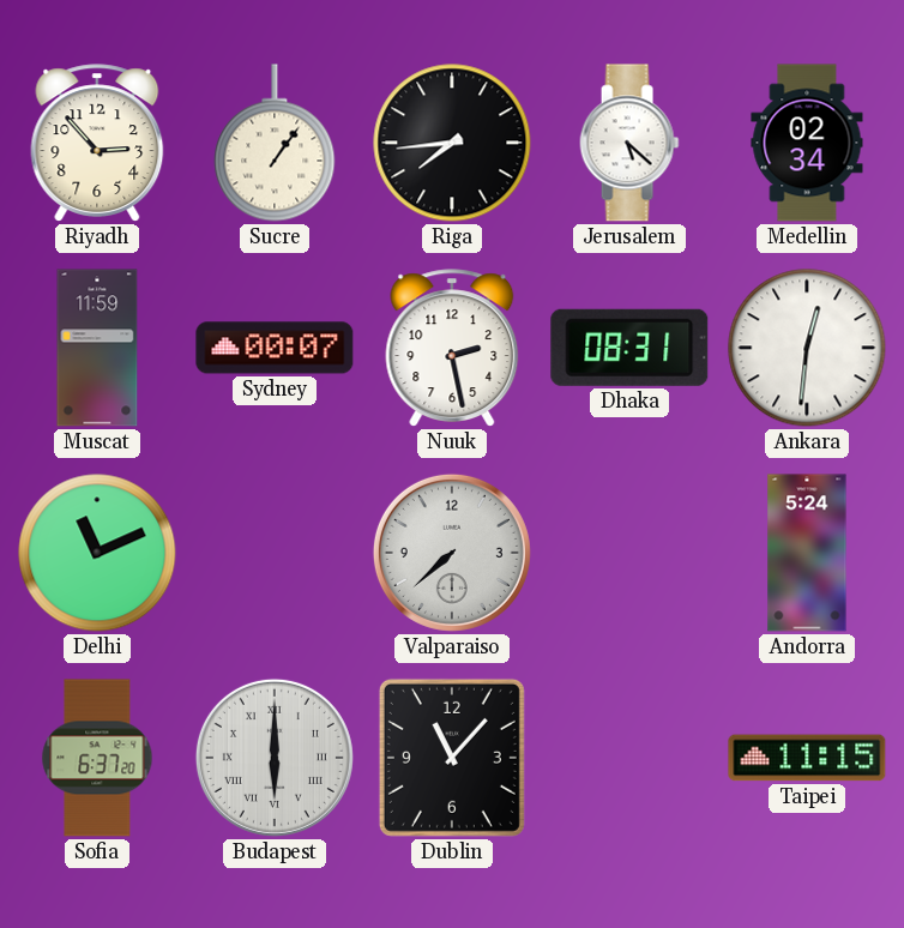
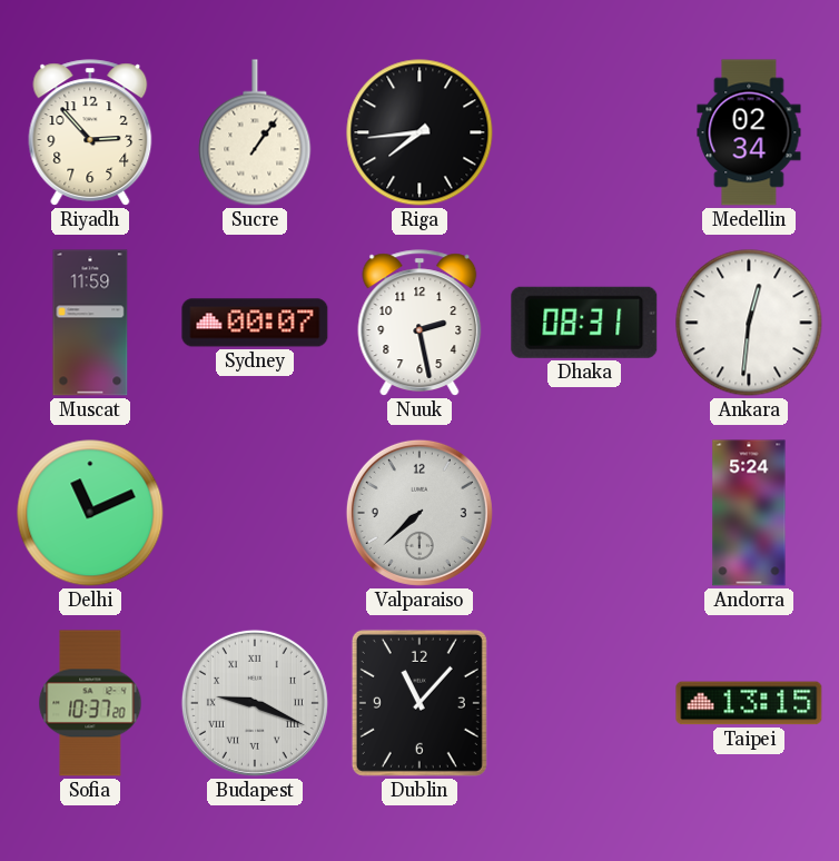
Jerusalem: 5:22 -> none (629, 143)
Sofia: 6:37 -> 10:37 (90, 703)
Budapest: 6:00 -> 9:19 (255, 703)
Taipei: 11:15 -> 13:15 (749, 703)
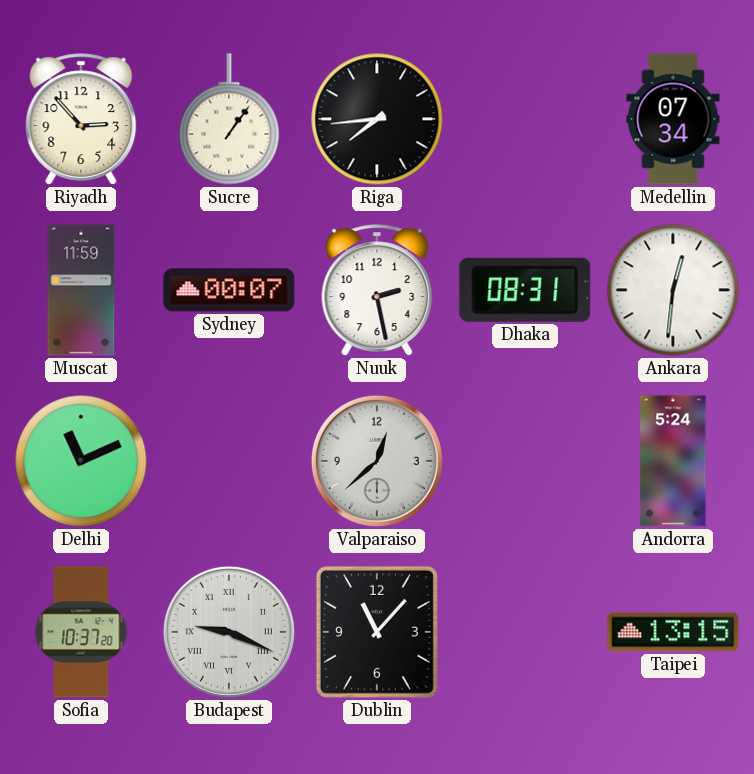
Medellin: 02:34 -> 07:34 (673, 119)
Valparaiso: 7:38 -> 12:38 (377, 461)
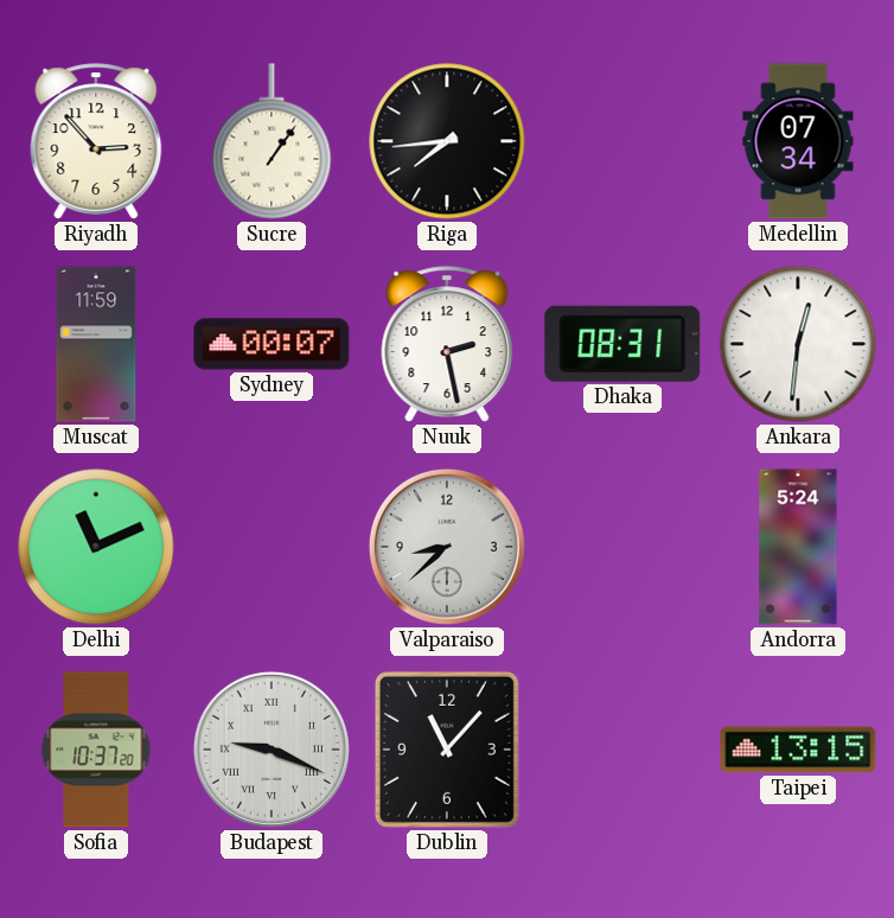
Valparaiso: 12:38 -> 8:38 (447, 547)
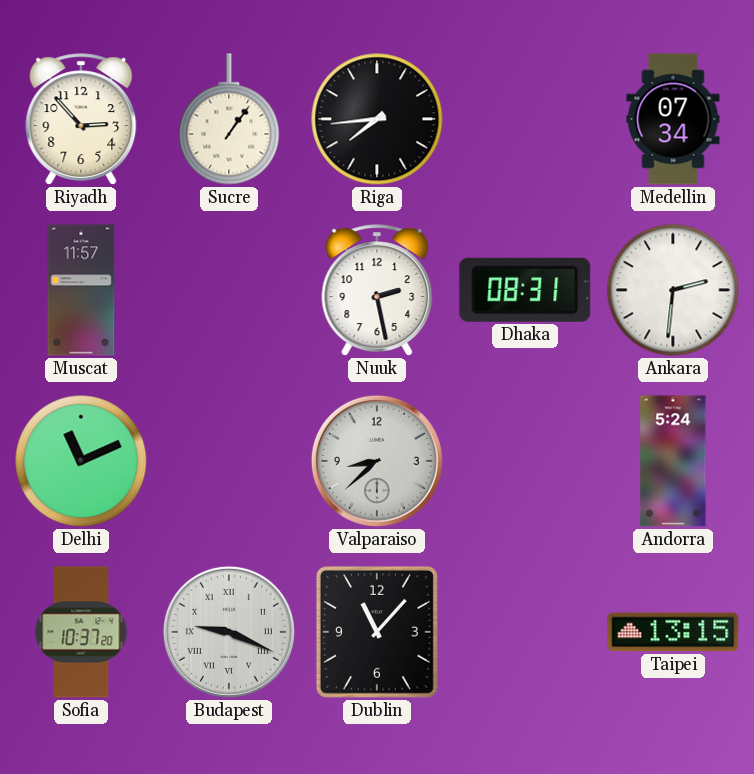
Muscat: 11:59 -> 11:57 (81, 290)
Sydney: 00:07 -> none (272, 344)
Ankara: 12:31 -> 2:31 (673, 290)
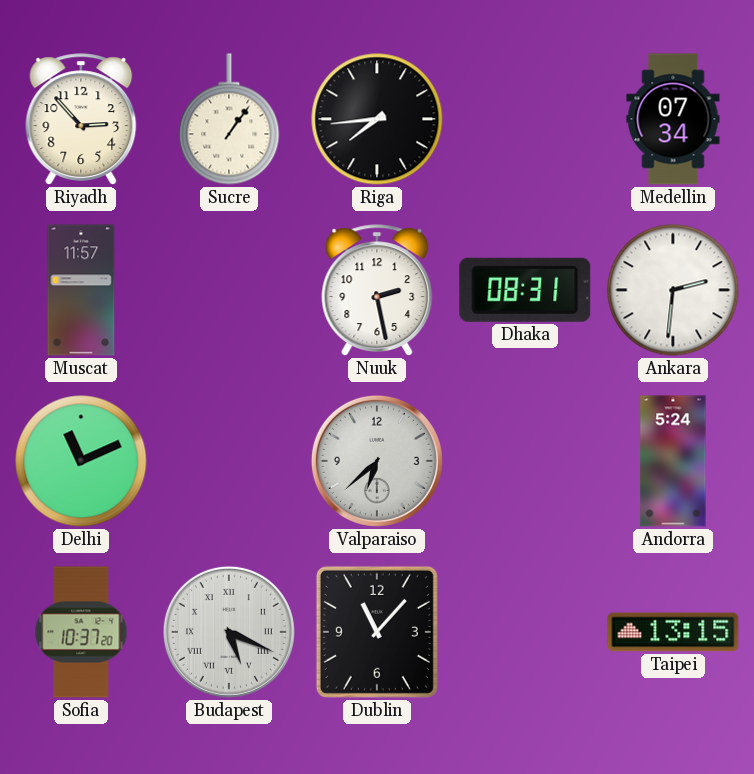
Valparaiso: 8:38 -> 6:38 (377, 461)
Budapest: 9:19 -> 5:19 (229, 632)
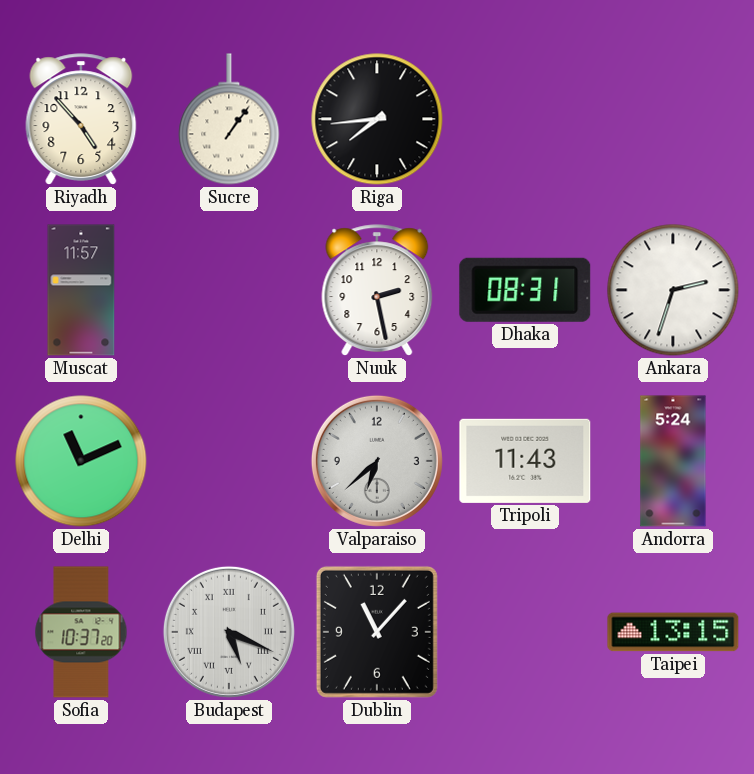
Riyadh: 2:53 -> 4:53 (81, 119)
Medellin: 07:34 -> none (673, 119)
Ankara: 2:31 -> 2:33 (673, 290)
Tripoli: none -> 11:43 (525, 461)
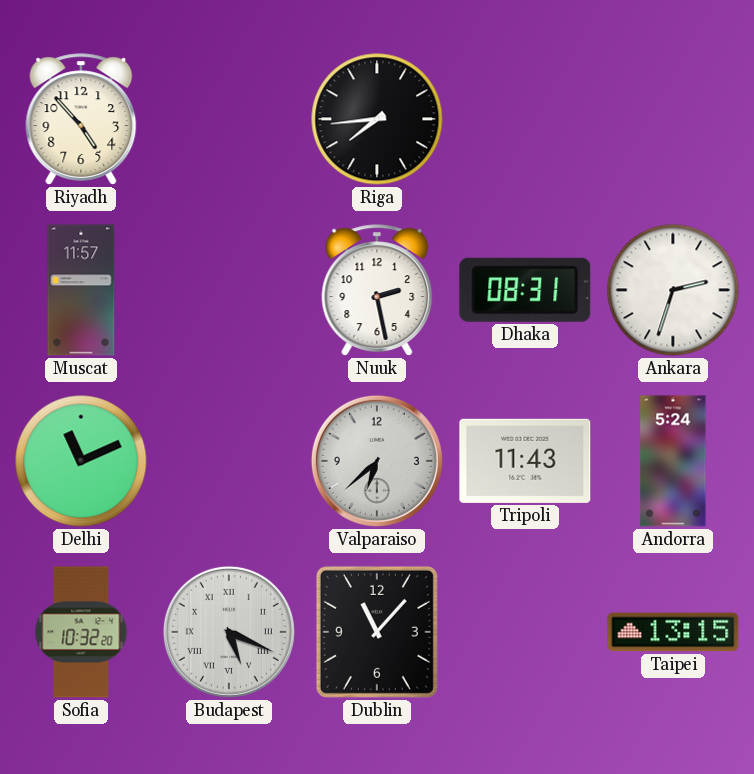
Sucre: 1:06 -> none (229, 119)
Sofia: 10:37 -> 10:32 (81, 632)
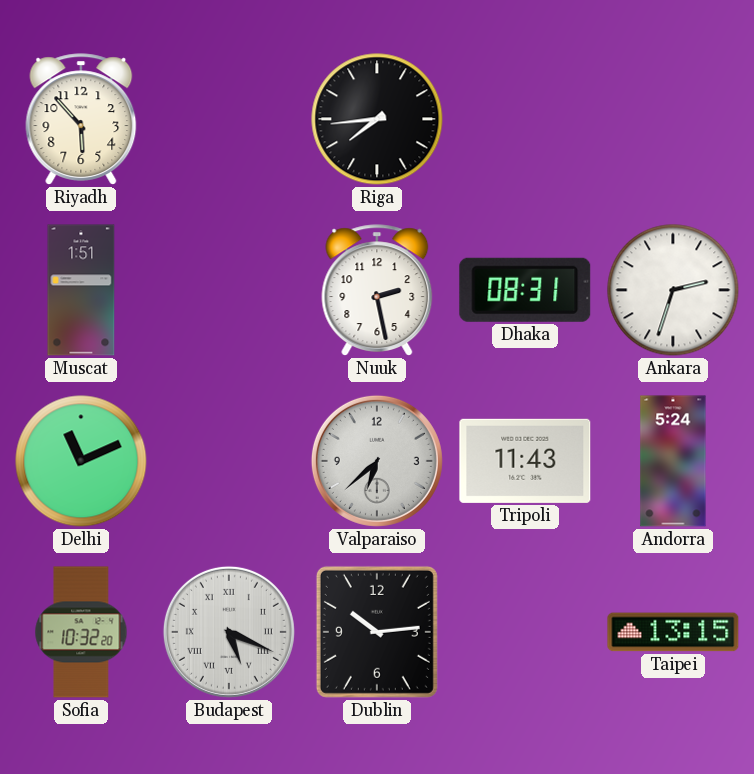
Riyadh: 4:53 -> 5:53 (81, 119)
Muscat: 11:57 -> 1:51 (81, 290)
Dublin: 11:07 -> 10:14 (377, 632)
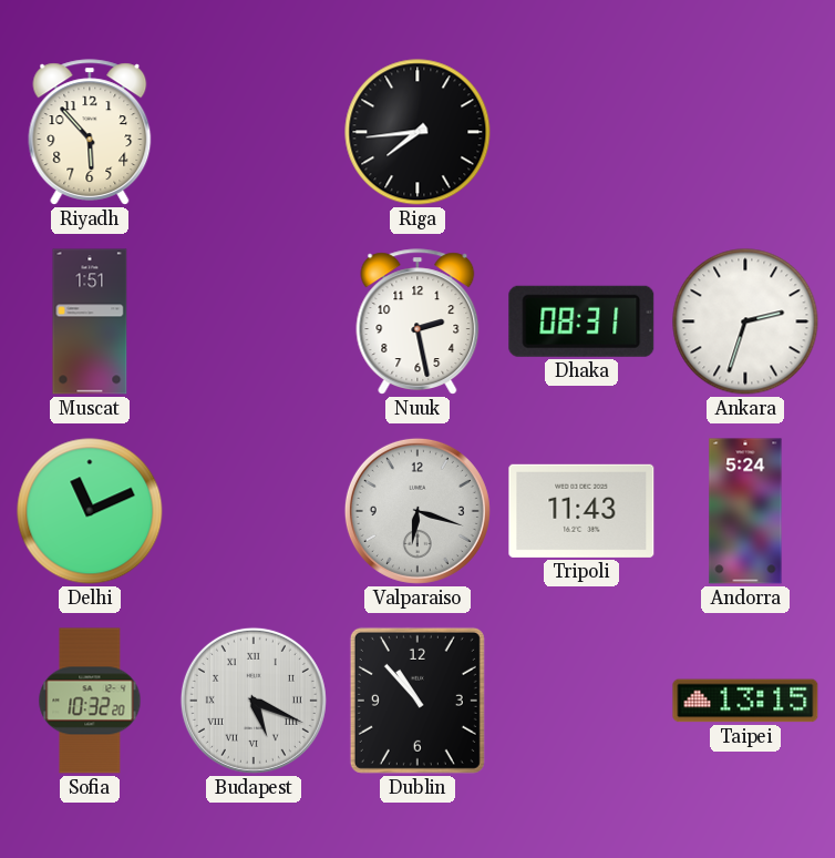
Valparaiso: 6:38 -> 6:18 (417, 511)
Dublin: 10:14 -> 10:53 (417, 701)
